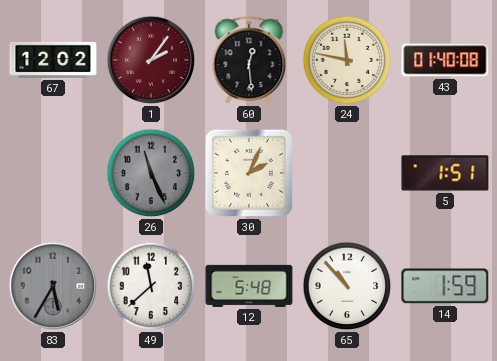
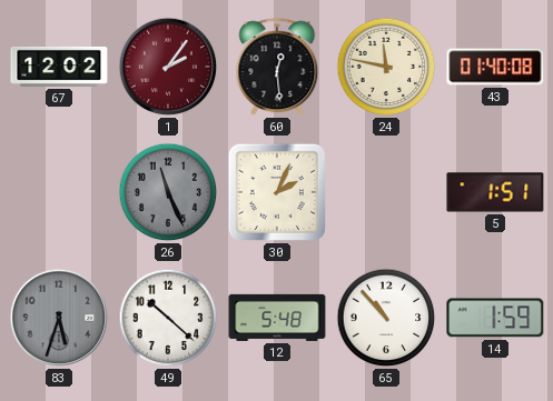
83: 5:35 -> 5:33 (59, 318)
49: 11:38 -> 10:22 (168, 318)
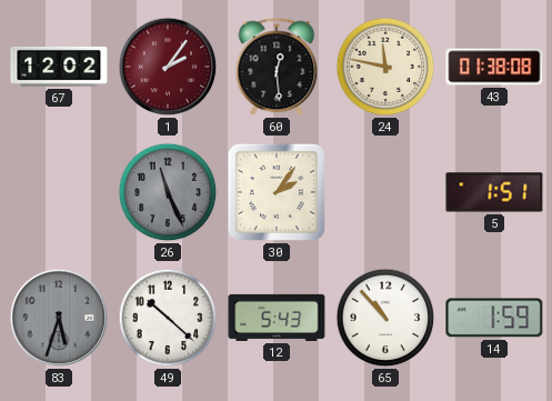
43: 01:40 -> 01:38 (494, 67)
30: 2:04 -> 2:06 (277, 192)
12: 5:48 -> 5:43 (277, 318)
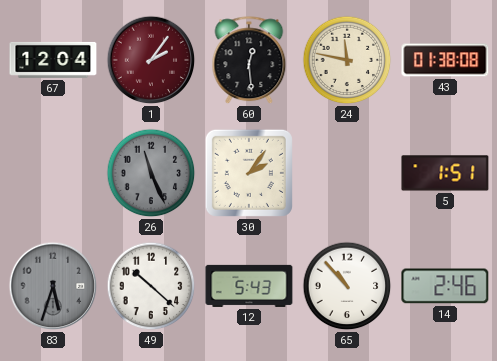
67: 12:02 -> 12:04 (53, 60)
14: 1:59 -> 2:46 (445, 286)
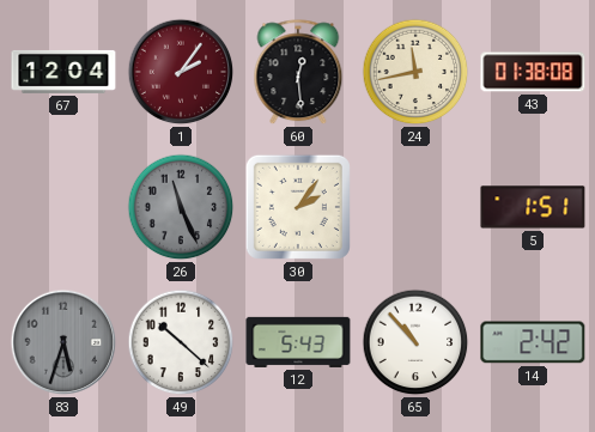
24: 11:47 -> 11:43 (415, 72)
14: 2:46 -> 2:42 (533, 342)
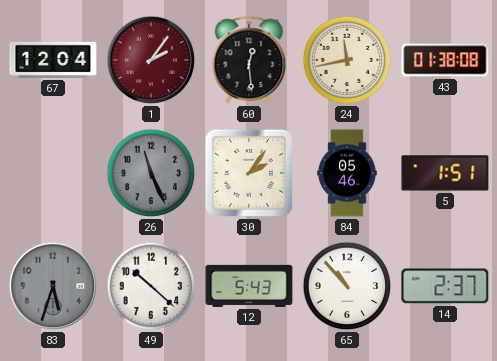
84: none -> 05:46 (347, 173)
14: 2:42 -> 2:37 (445, 286)
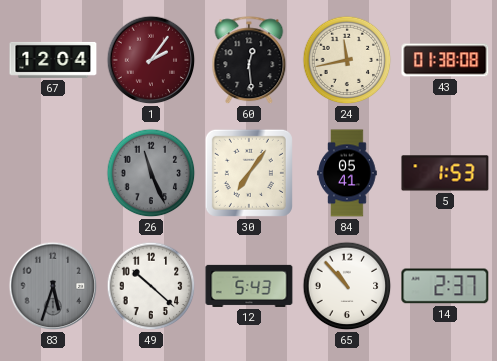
30: 2:06 -> 7:06 (249, 173)
84: 05:46 -> 05:41 (347, 173)
5: 1:51 -> 1:53 (445, 173)
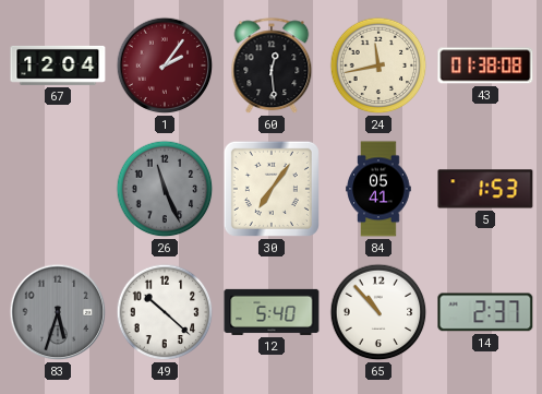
12: 5:43 -> 5:40 (272, 312)
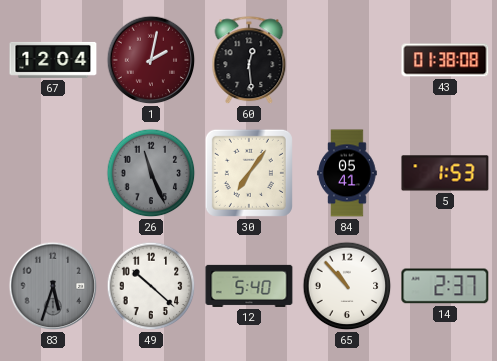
1: 2:06 -> 2:02 (151, 60)
24: 11:43 -> none (378, 65)
